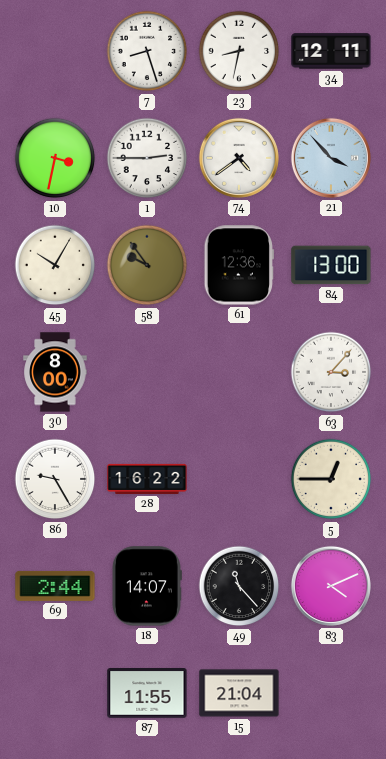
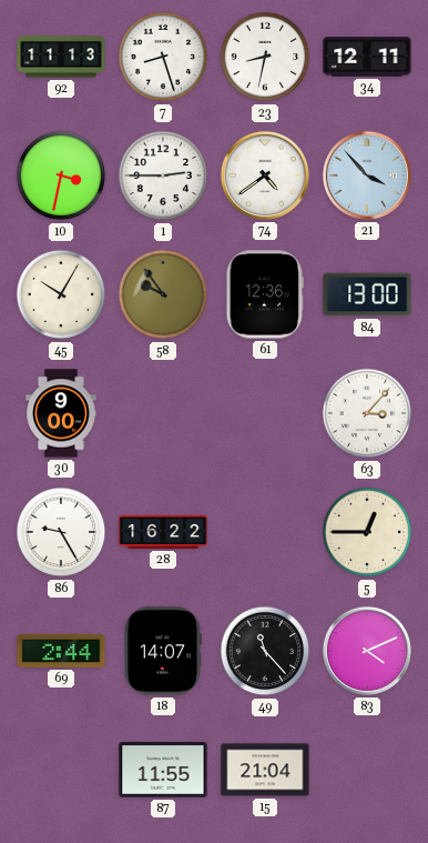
92: none -> 11:13 (61, 57)
30: 8:00 -> 9:00 (61, 413)
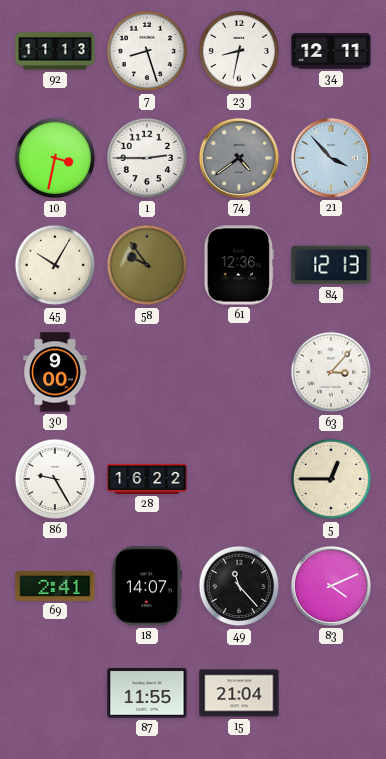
74 dial: white -> grey (239, 158)
84: 13:00 -> 12:13 (331, 265)
69: 2:44 -> 2:41 (55, 586)
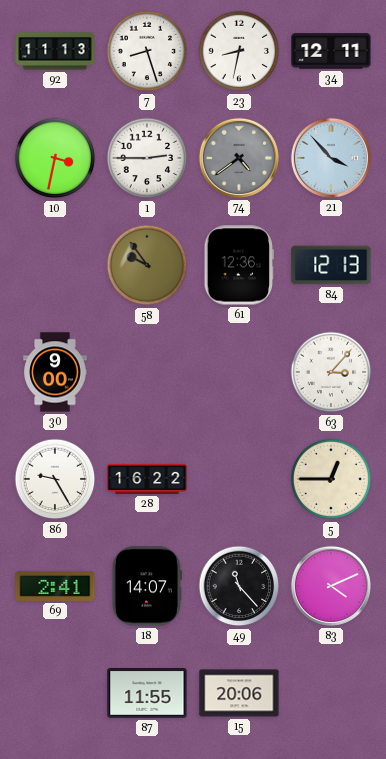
45: 10:05 -> none (55, 265)
15: 21:04 -> 20:06 (239, 693)
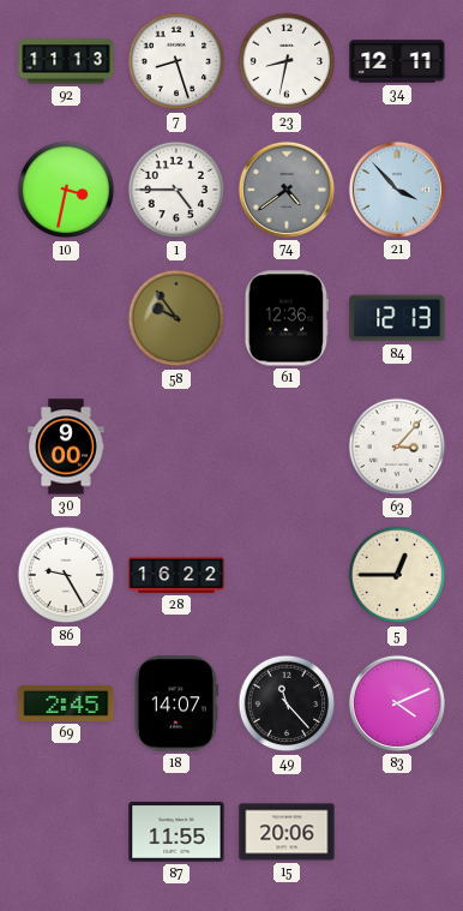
1: 2:45 -> 4:45 (176, 190)
69: 2:41 -> 2:45 (66, 703)
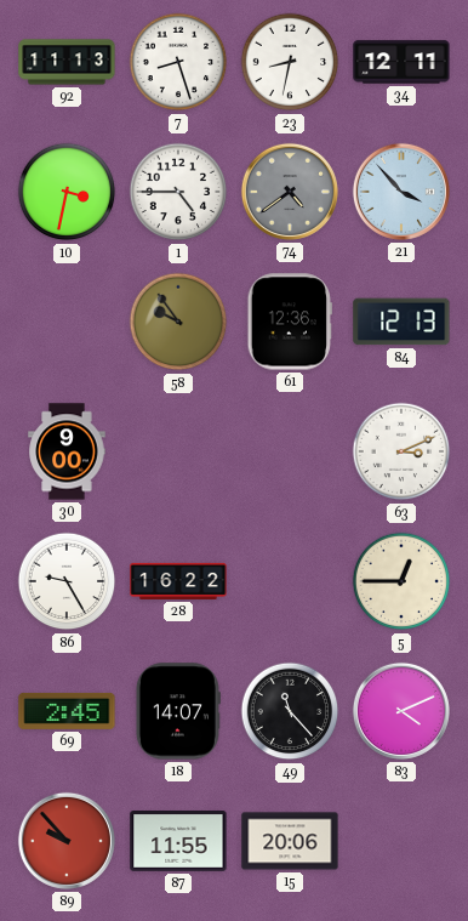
63: 3:07 -> 3:11 (401, 451)
89: none -> 9:53 (67, 841)
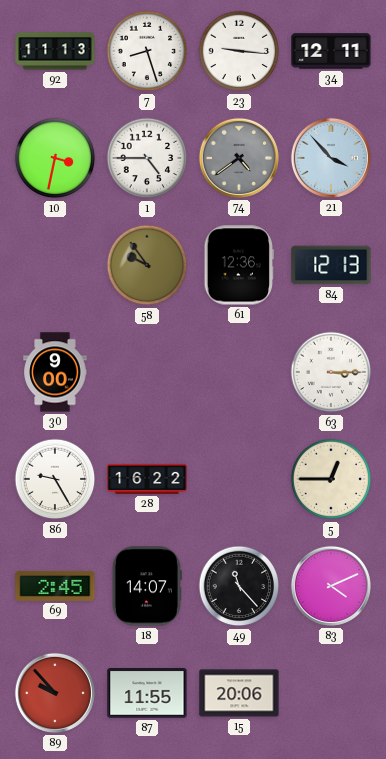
23: 8:32 -> 9:16 (239, 51)
63: 3:11 -> 3:15 (331, 372)
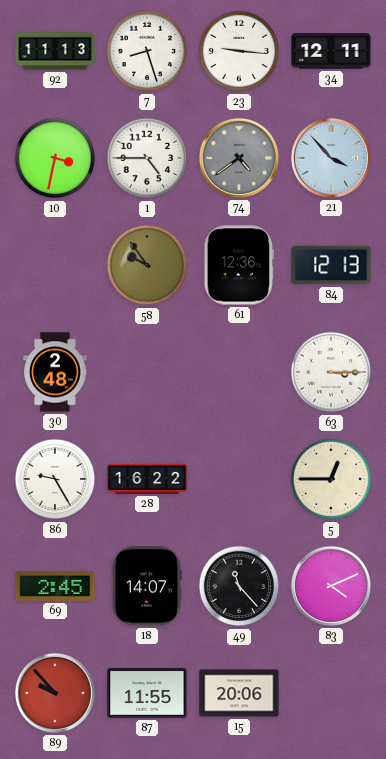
30: 9:00 -> 2:48 (55, 372)
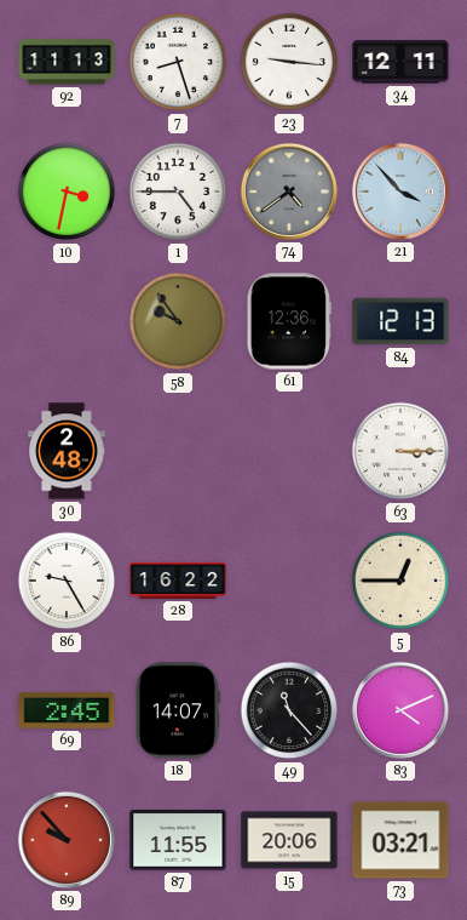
73: none -> 03:21 (400, 840)
